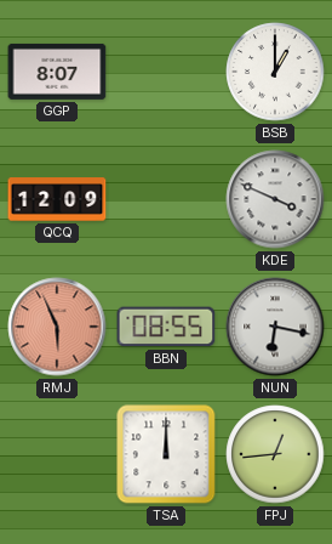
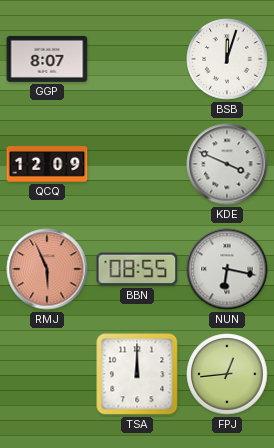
BSB: 1:00 -> 12:03 (227, 59)
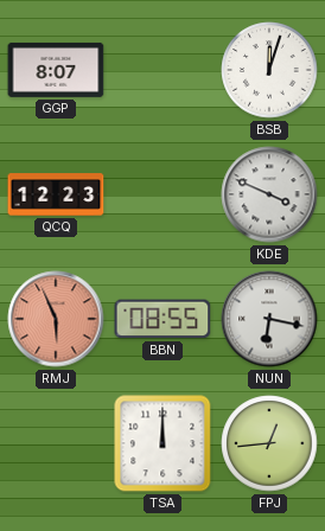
QCQ: 12:09 -> 12:23 (56, 194)
